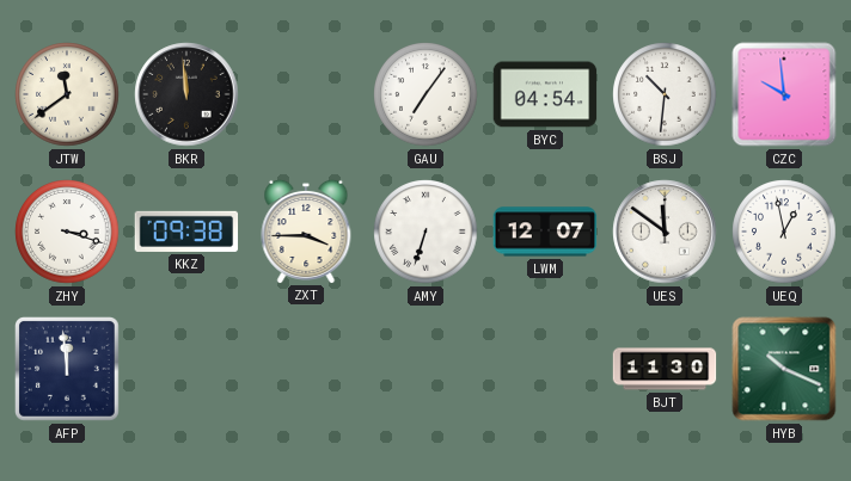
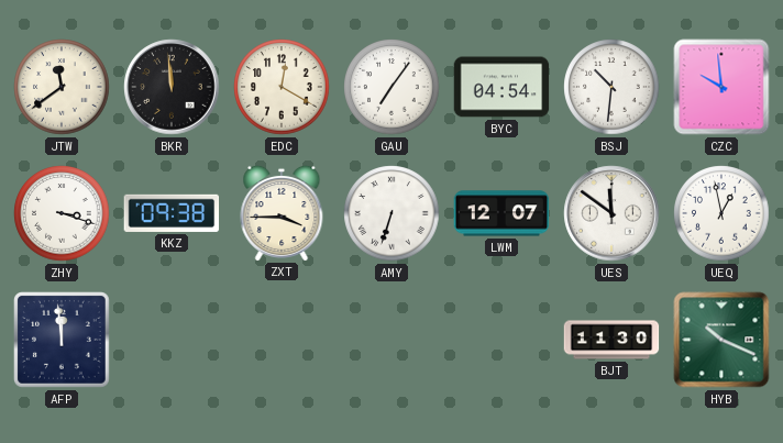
EDC: none -> 12:20 (282, 87)
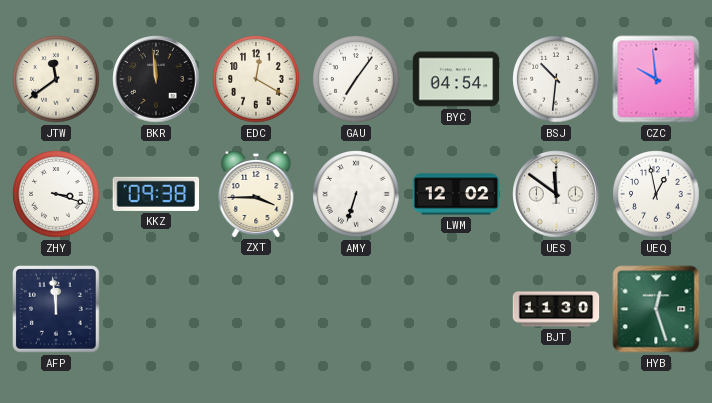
LWM: 12:07 -> 12:02 (456, 194)
HYB: 10:19 -> 12:27 (656, 309)
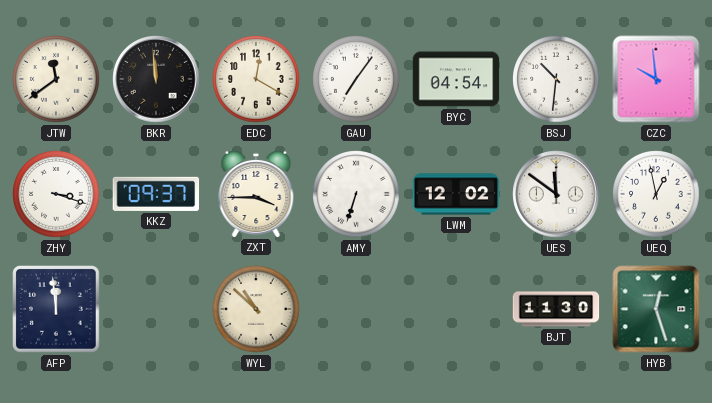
KKZ: 09:38 -> 09:37 (156, 194)
WYL: none -> 10:52 (256, 309)
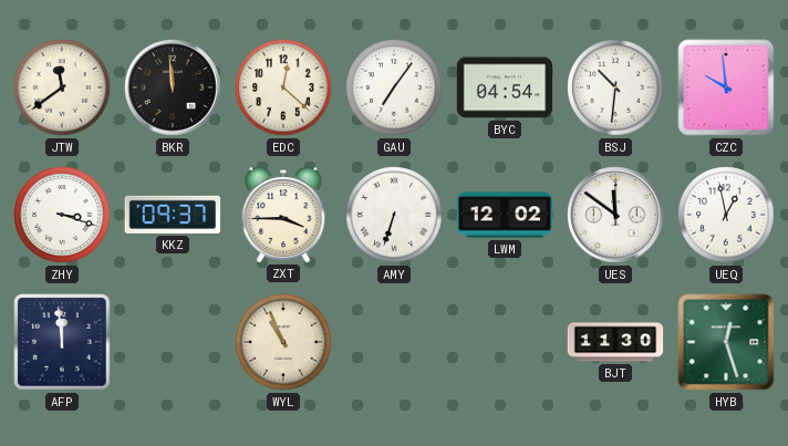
EDC: 12:20 -> 12:22 (283, 87)
WYL: 10:52 -> 10:56 (283, 342)
